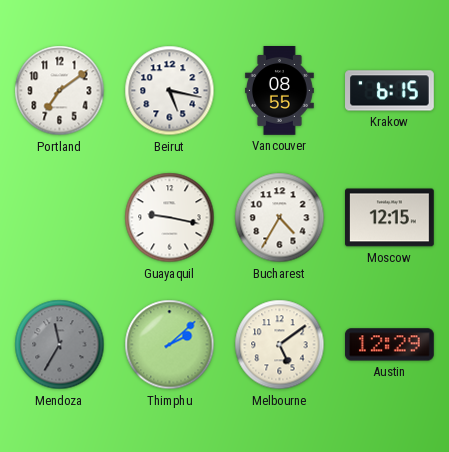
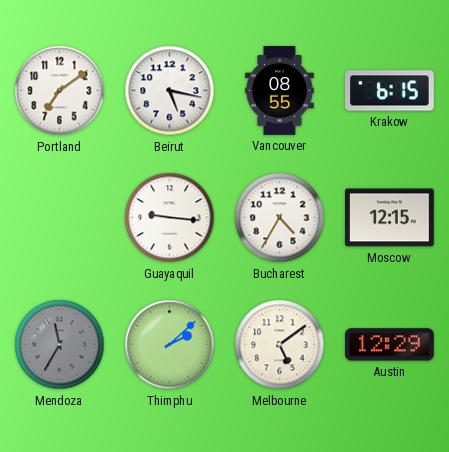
Guayaquil: 9:17 -> 9:16 (170, 218)
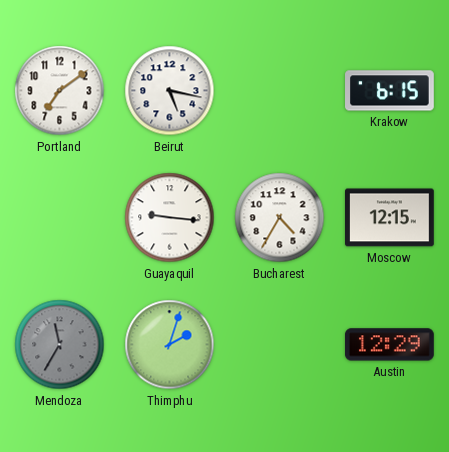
Vancouver: 08:55 -> none (279, 91)
Thimphu: 2:08 -> 2:03 (170, 345)
Melbourne: 5:09 -> none (280, 345)
